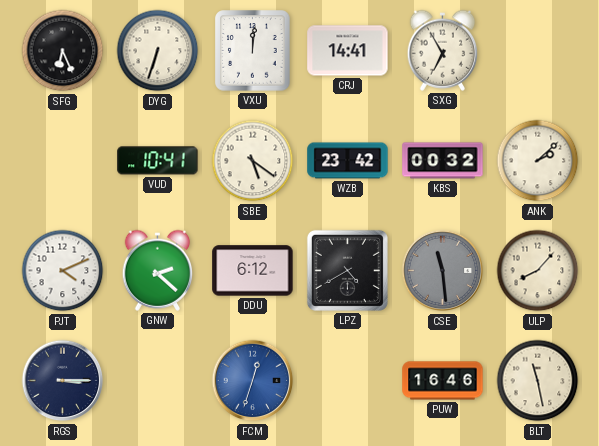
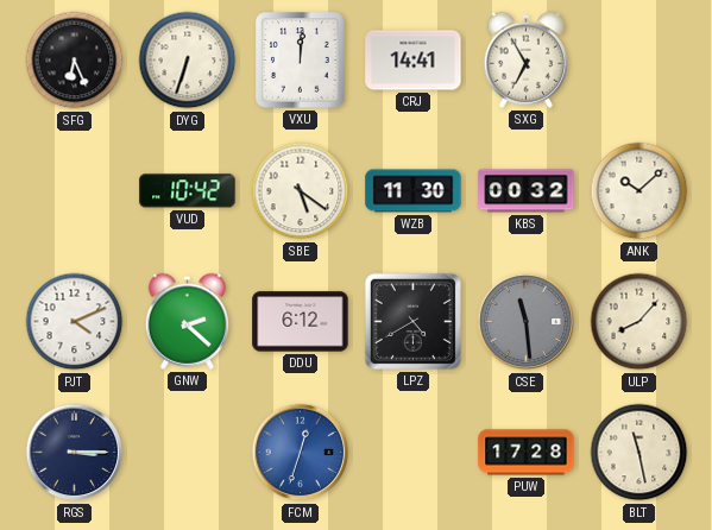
VUD: 10:41 -> 10:42 (188, 191)
WZB: 23:42 -> 11:30 (414, 191)
ANK: 2:08 -> 10:08 (639, 191)
PUW: 16:46 -> 17:28 (527, 453)
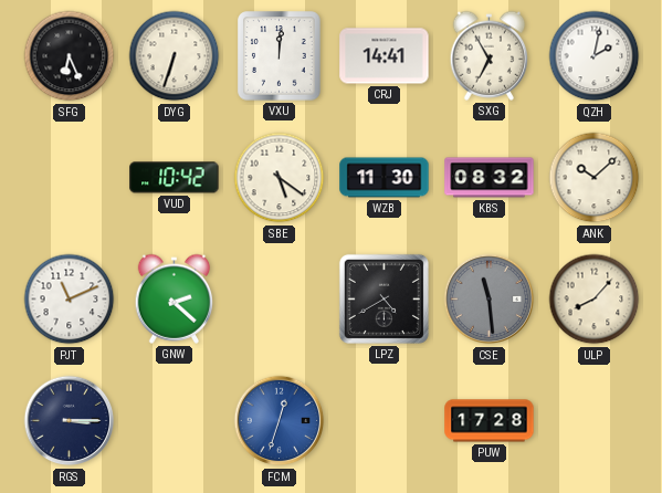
QZH: none -> 2:02 (595, 56)
KBS: 00:32 -> 08:32 (490, 178)
PJT: 4:11 -> 11:11 (70, 300)
DDU: 6:12 -> none (301, 322)
BLT: 11:28 -> none (639, 453)
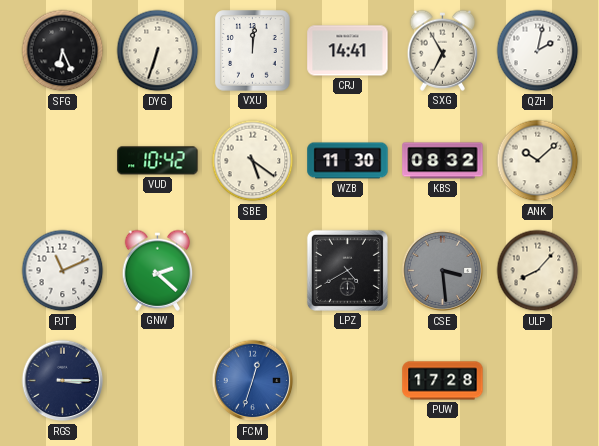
CSE: 11:29 -> 3:29 (443, 271)
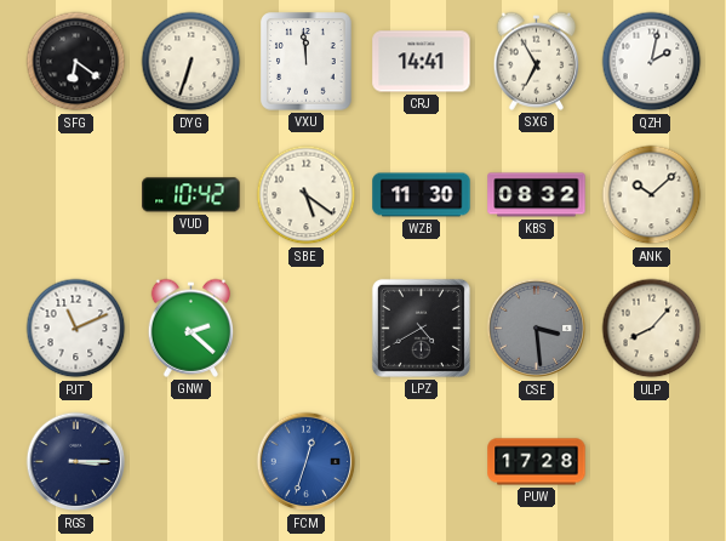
SFG: 6:26 -> 6:21 (76, 62)
VXU: 12:01 -> 11:59 (307, 62)
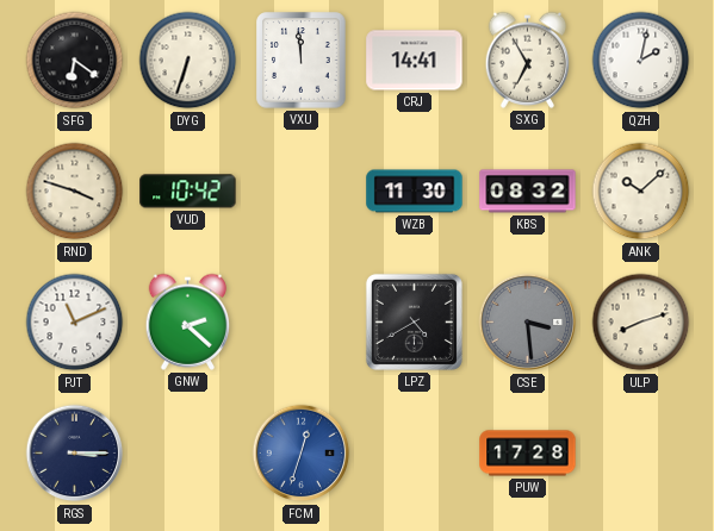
RND: none -> 3:48 (75, 192)
SBE: 5:21 -> none (307, 195)
ULP: 8:07 -> 8:12 (641, 323)
